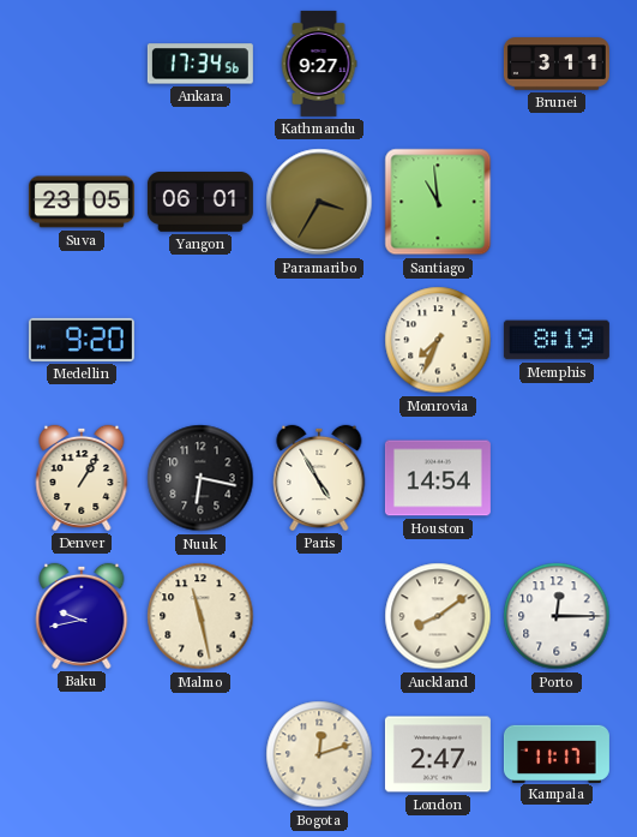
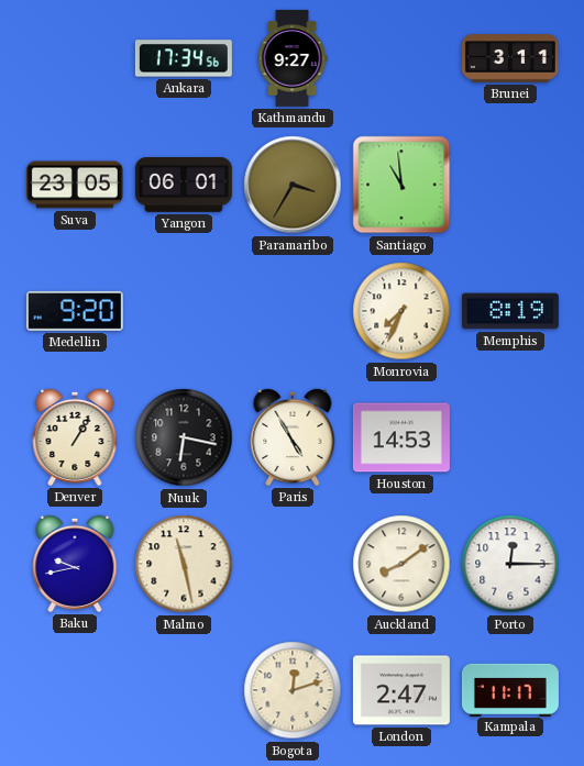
Houston: 14:54 -> 14:53 (401, 437)
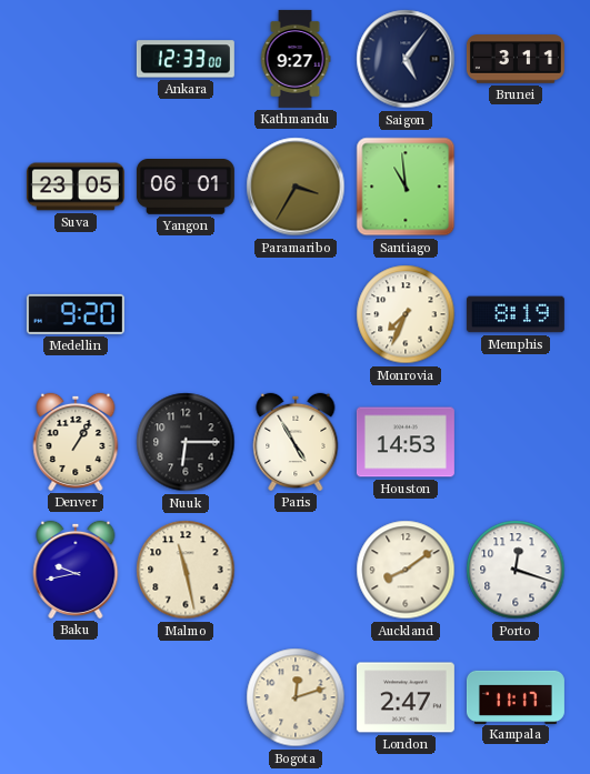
Ankara: 17:34 -> 12:33 (186, 59)
Saigon: none -> 5:06 (406, 59)
Nuuk: 6:17 -> 6:15 (186, 442)
Porto: 12:15 -> 12:18 (516, 570)
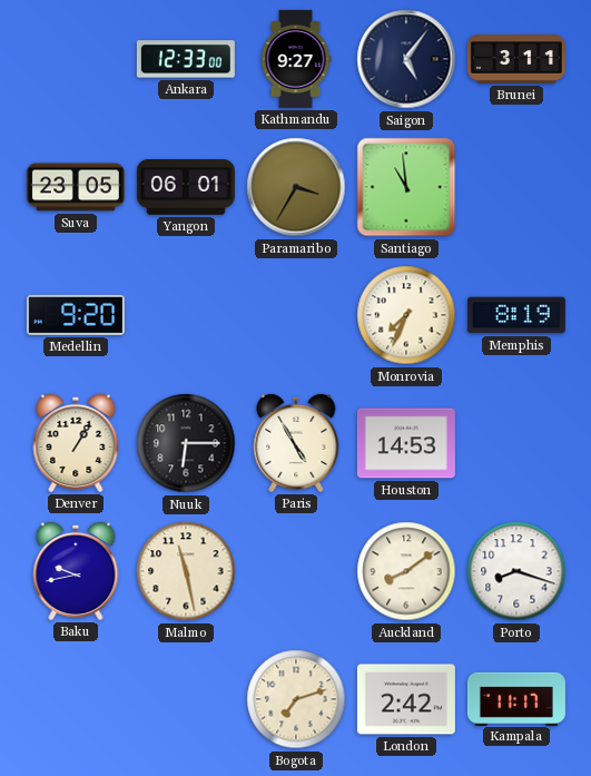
Porto: 12:18 -> 8:18 (516, 571)
Bogota: 12:12 -> 7:12 (296, 699)
London: 2:47 -> 2:42 (406, 699)
